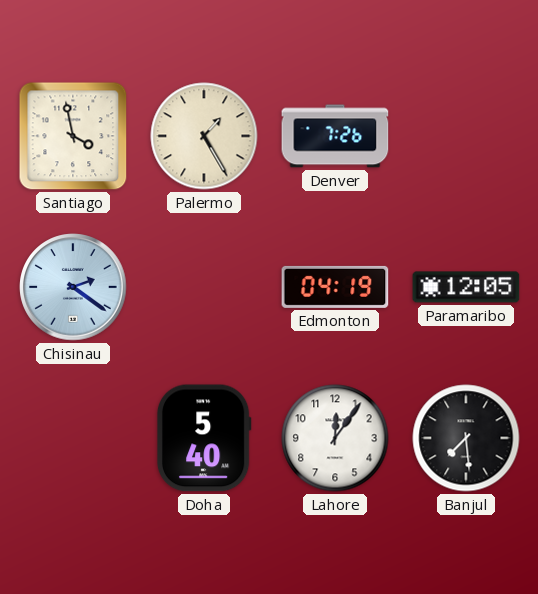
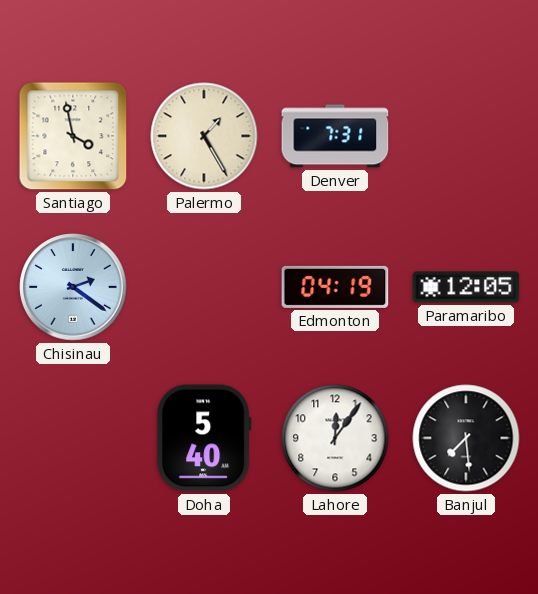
Denver: 7:26 -> 7:31 (335, 136)
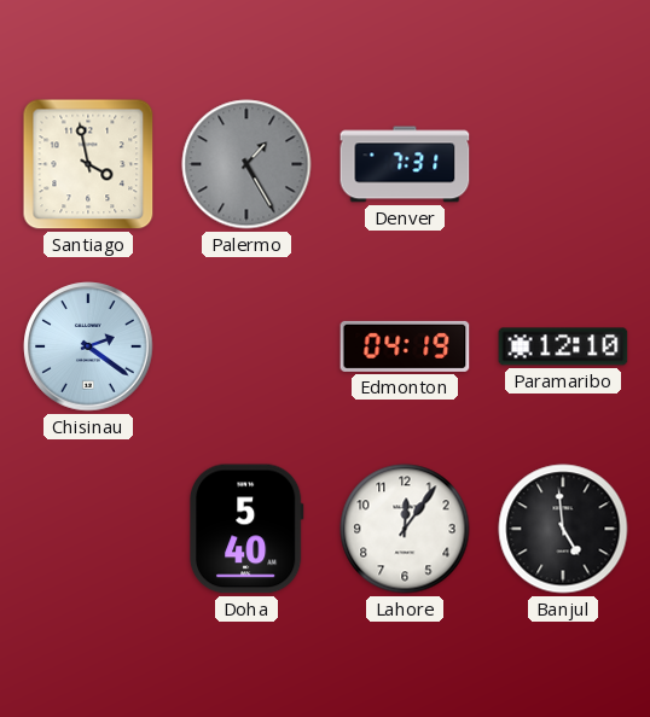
Palermo dial: cream -> grey (246, 164)
Paramaribo: 12:05 -> 12:10 (563, 346)
Banjul: 7:29 -> 4:59 (563, 529)
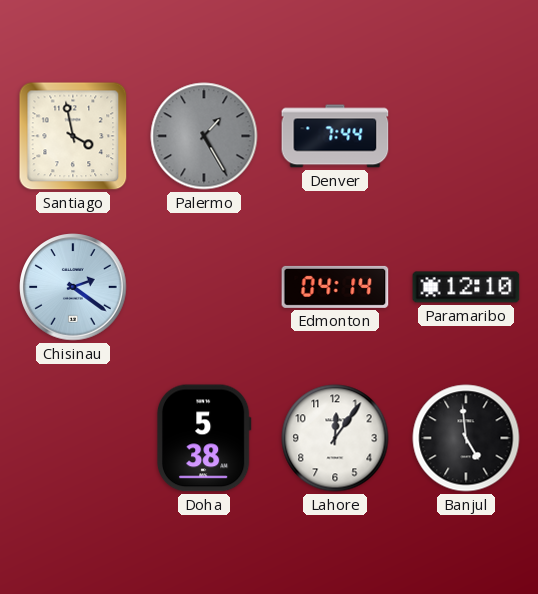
Denver: 7:31 -> 7:44 (335, 136)
Edmonton: 04:19 -> 04:14 (335, 287)
Doha: 5:40 -> 5:38 (204, 438)
